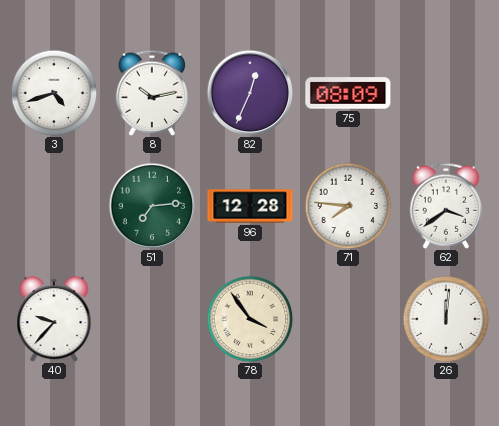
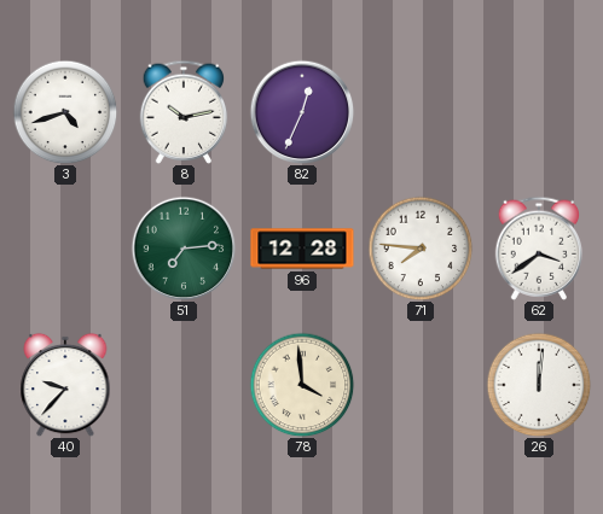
75: 08:09 -> none (348, 93)
78: 3:54 -> 3:59 (302, 385)
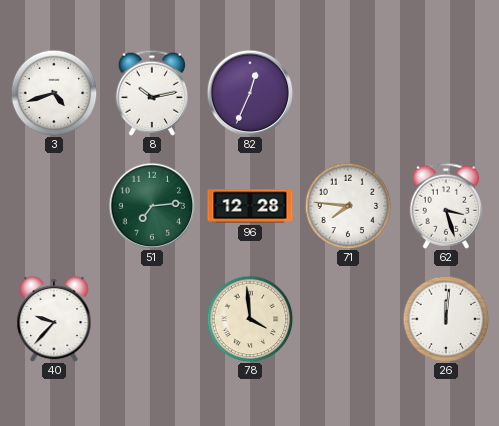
62: 3:39 -> 3:27 (446, 206)
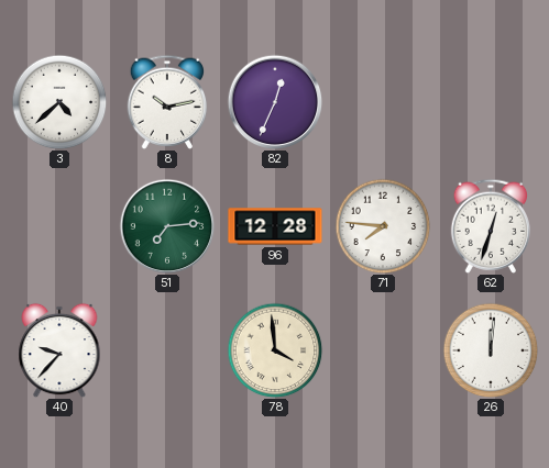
3: 4:42 -> 4:38 (59, 102)
62: 3:27 -> 12:33 (491, 226)
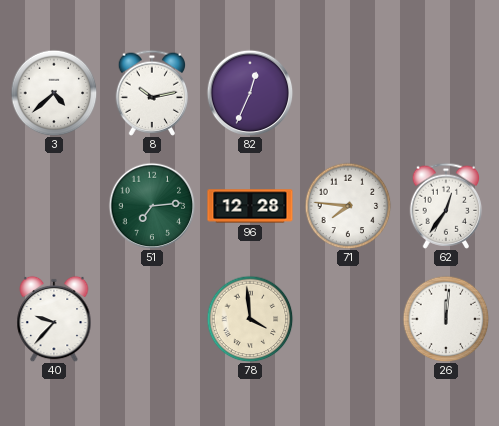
62: 12:33 -> 12:36 (446, 206)
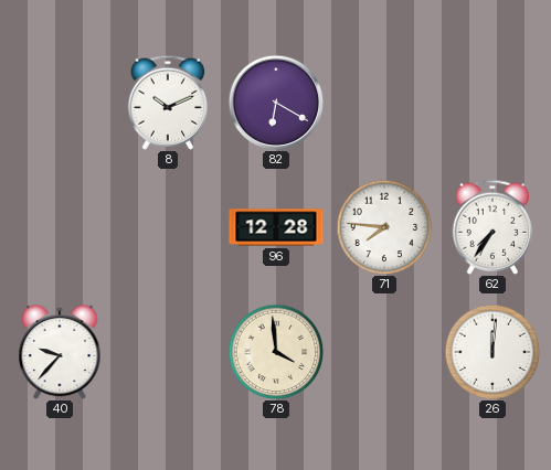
3: 4:38 -> none (54, 93)
8: 10:13 -> 10:11 (168, 103)
82: 12:34 -> 6:20 (276, 103)
51: 7:14 -> none (152, 206)
62: 12:36 -> 7:36 (492, 227)
